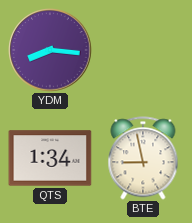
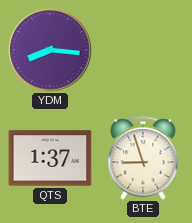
QTS: 1:34 -> 1:37 (50, 158)
BTE: 8:58 -> 8:57 (143, 158)
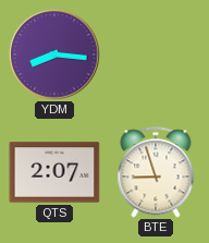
QTS: 1:37 -> 2:07 (54, 172)
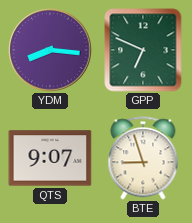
GPP: none -> 6:49 (143, 50)
QTS: 2:07 -> 9:07 (50, 158)
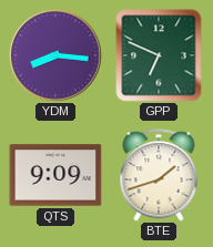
QTS: 9:07 -> 9:09 (55, 175)
BTE: 8:57 -> 1:42 (159, 175)
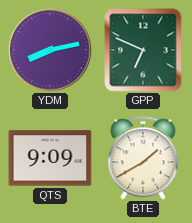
YDM: 8:16 -> 8:13 (50, 50)
BTE: 1:42 -> 1:40 (143, 158)
